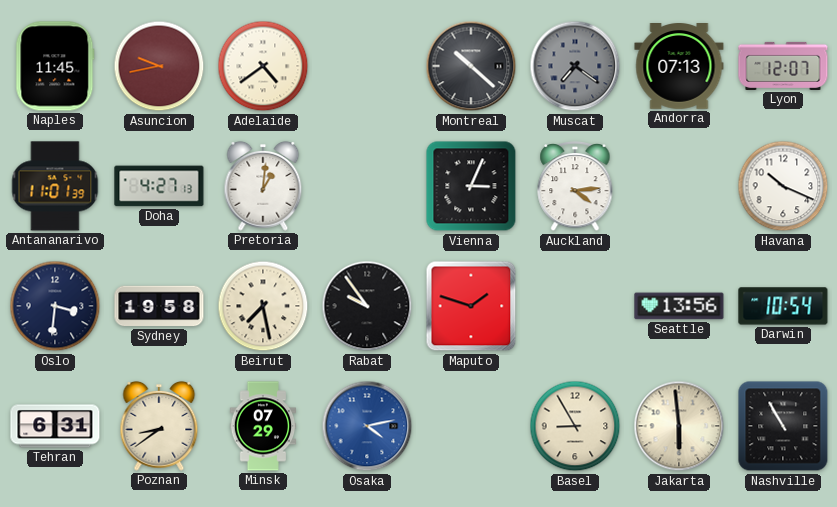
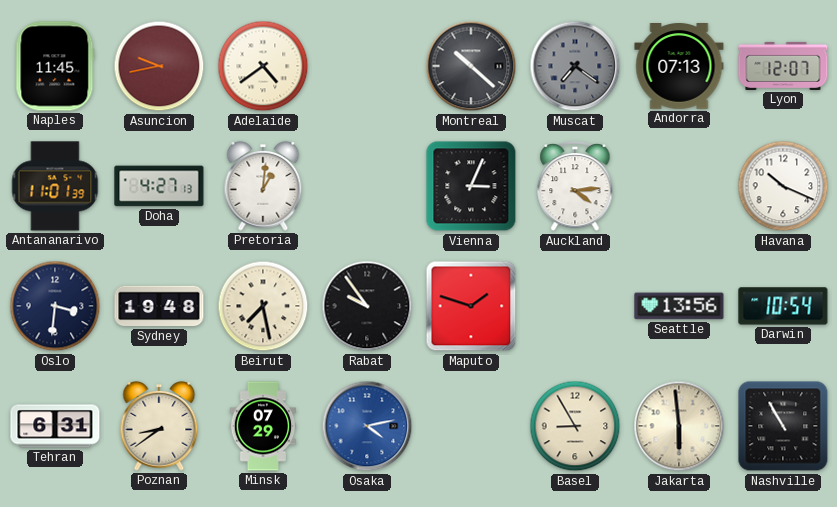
Sydney: 19:58 -> 19:48 (159, 306)
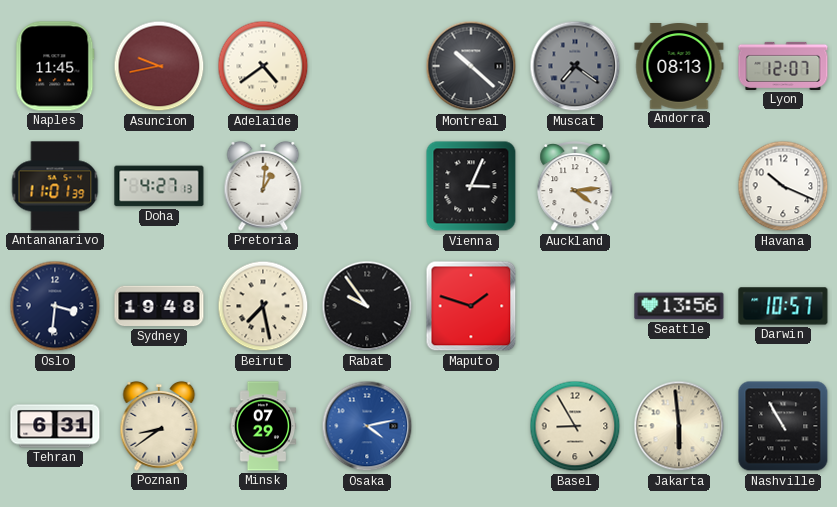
Andorra: 07:13 -> 08:13 (679, 67)
Darwin: 10:54 -> 10:57 (783, 306)
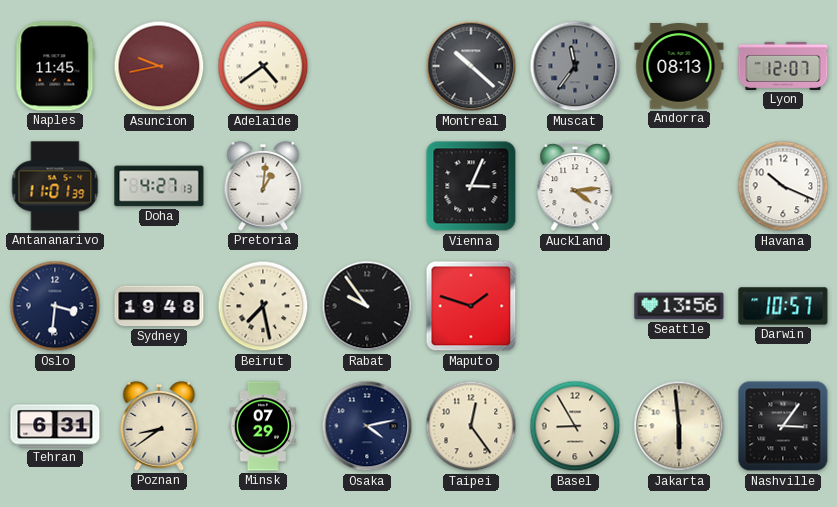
Muscat: 7:21 -> 11:36 (575, 66)
Osaka dial: blue -> navy (367, 426)
Taipei: none -> 12:24 (471, 426)
Nashville: 10:55 -> 3:06 (783, 426)
